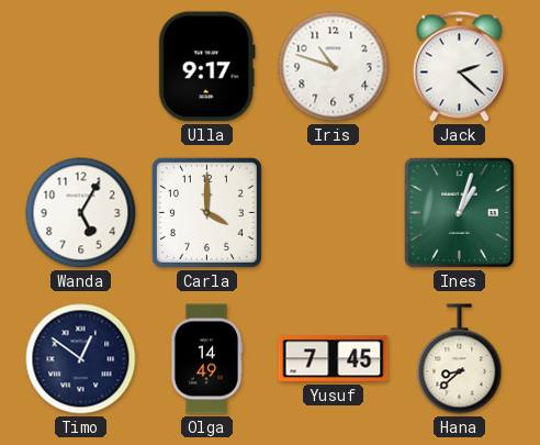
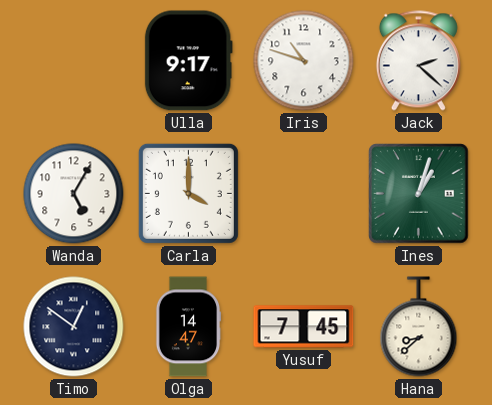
Olga: 14:49 -> 14:47 (188, 327)
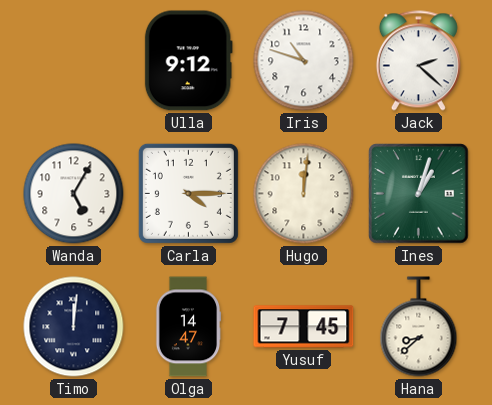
Ulla: 9:17 -> 9:12 (188, 61)
Carla: 4:00 -> 4:15 (188, 193)
Hugo: none -> 12:01 (304, 194)
Timo: 12:51 -> 12:01 (74, 327)
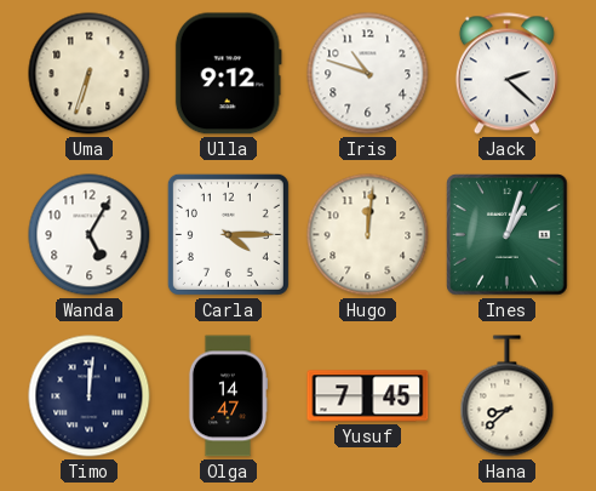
Uma: none -> 6:33 (90, 74)
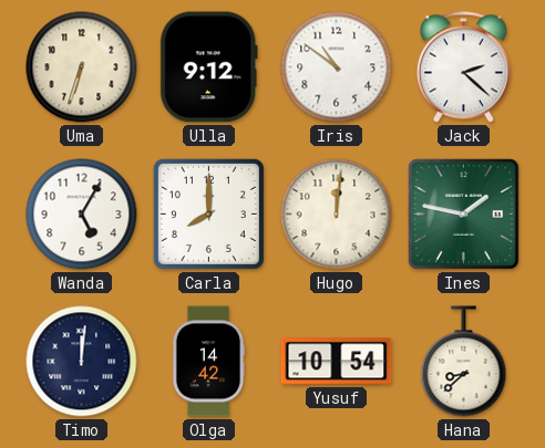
Iris: 10:48 -> 10:51 (337, 67)
Carla: 4:15 -> 8:00 (208, 213)
Ines: 1:03 -> 1:47 (464, 215)
Olga: 14:47 -> 14:42 (208, 362)
Yusuf: 7:45 -> 10:54 (337, 362)
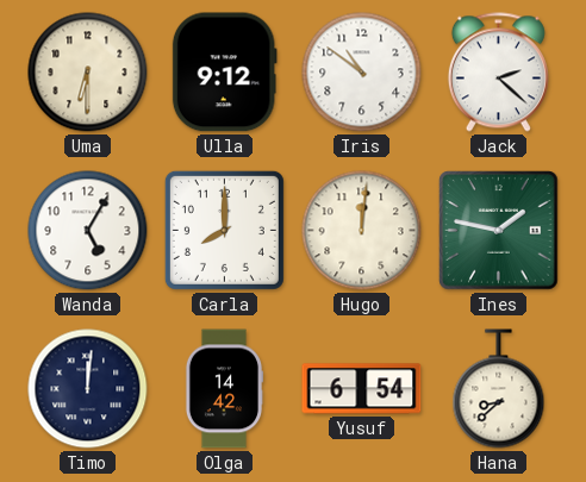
Uma: 6:33 -> 6:30 (88, 73)
Yusuf: 10:54 -> 6:54 (362, 389)
